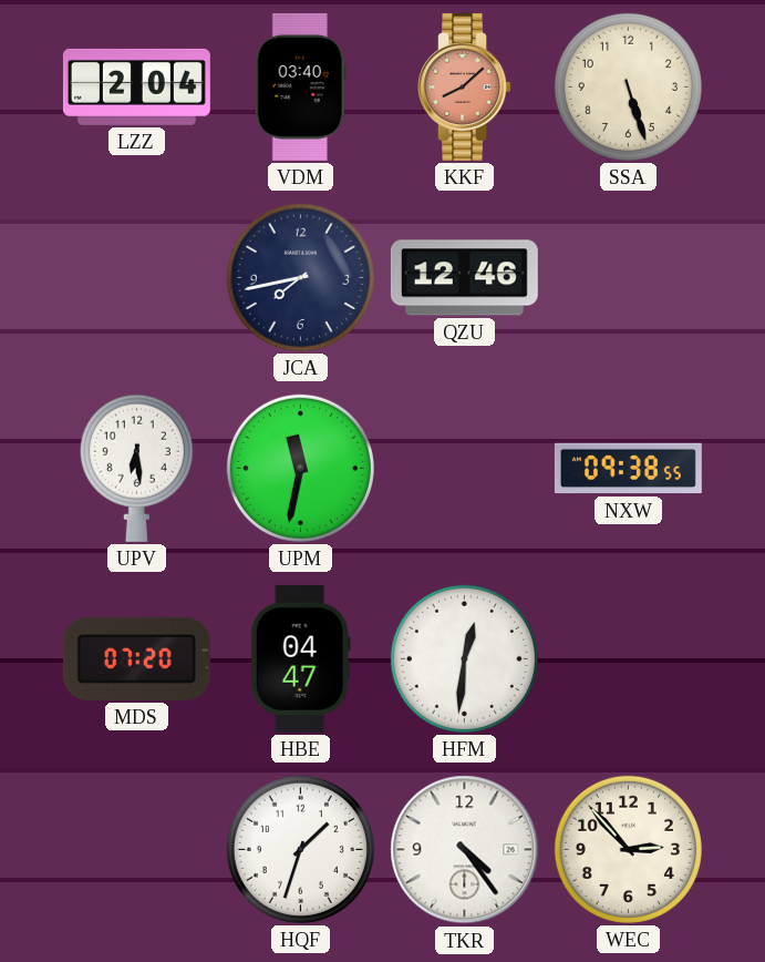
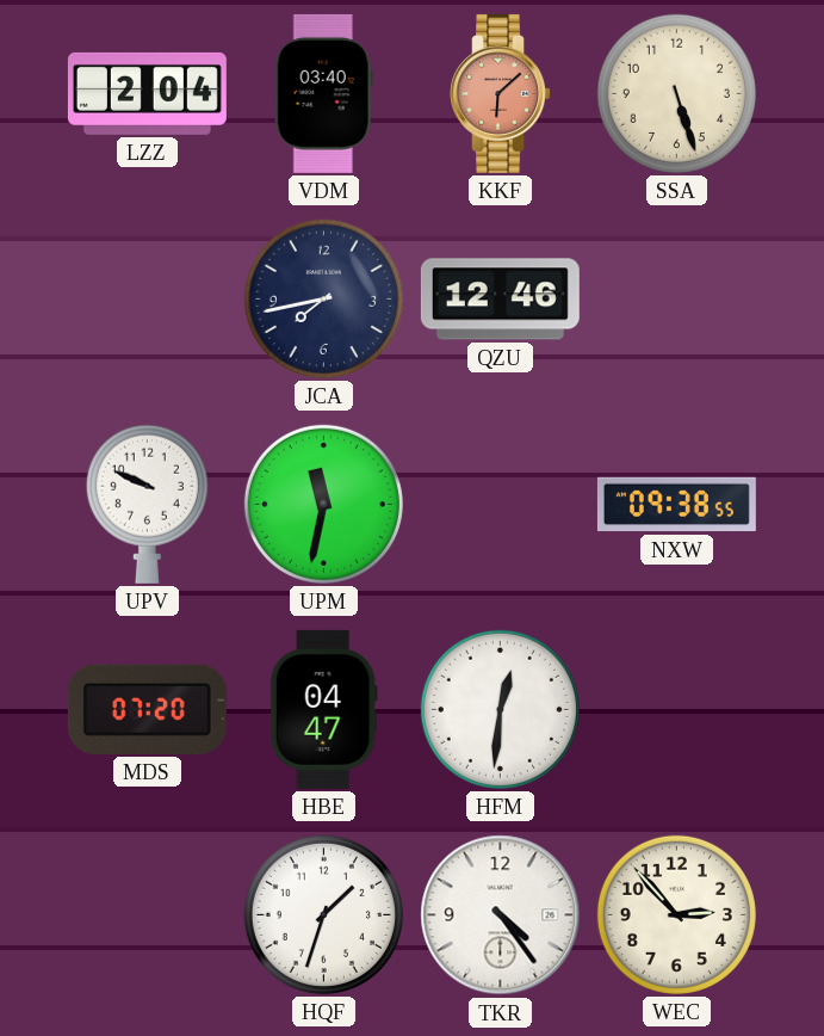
KKF: 8:08 -> 6:08 (500, 93)
UPV: 6:29 -> 9:49 (147, 504)
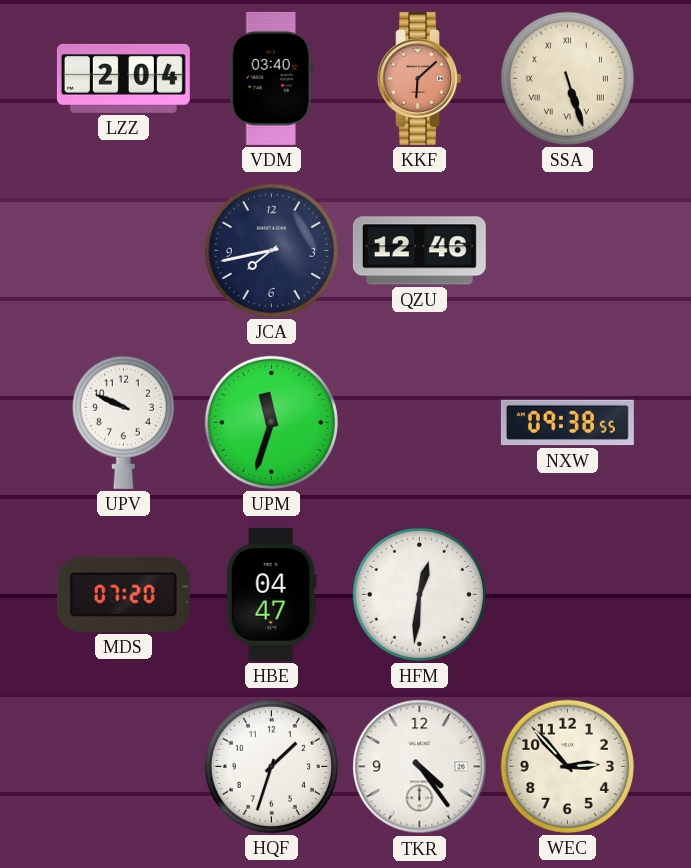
SSA numerals: Arabic -> Roman (567, 78)
UPM: 11:32 -> 11:33 (271, 422)
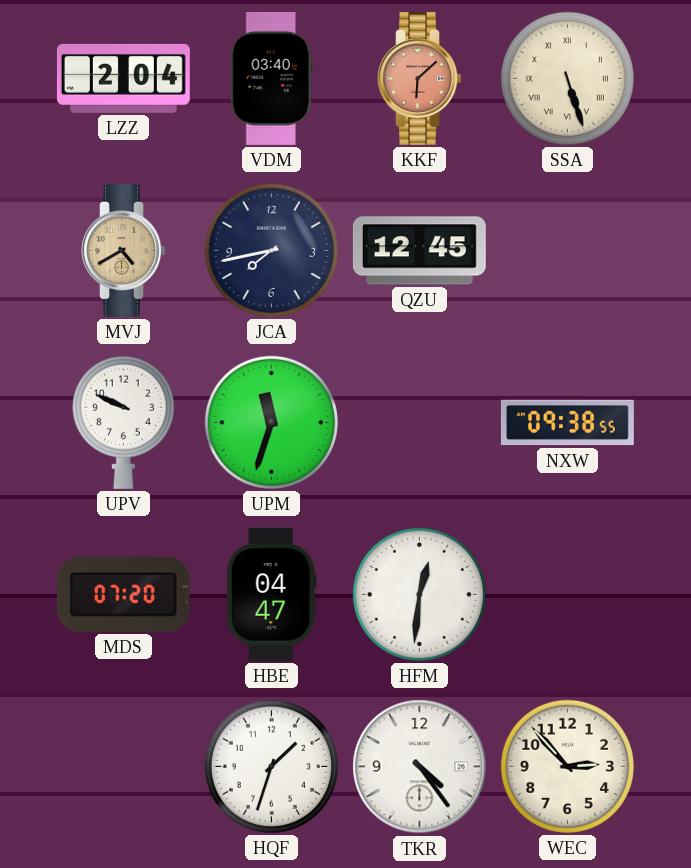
MVJ: none -> 4:40 (123, 250)
QZU: 12:46 -> 12:45 (419, 251)
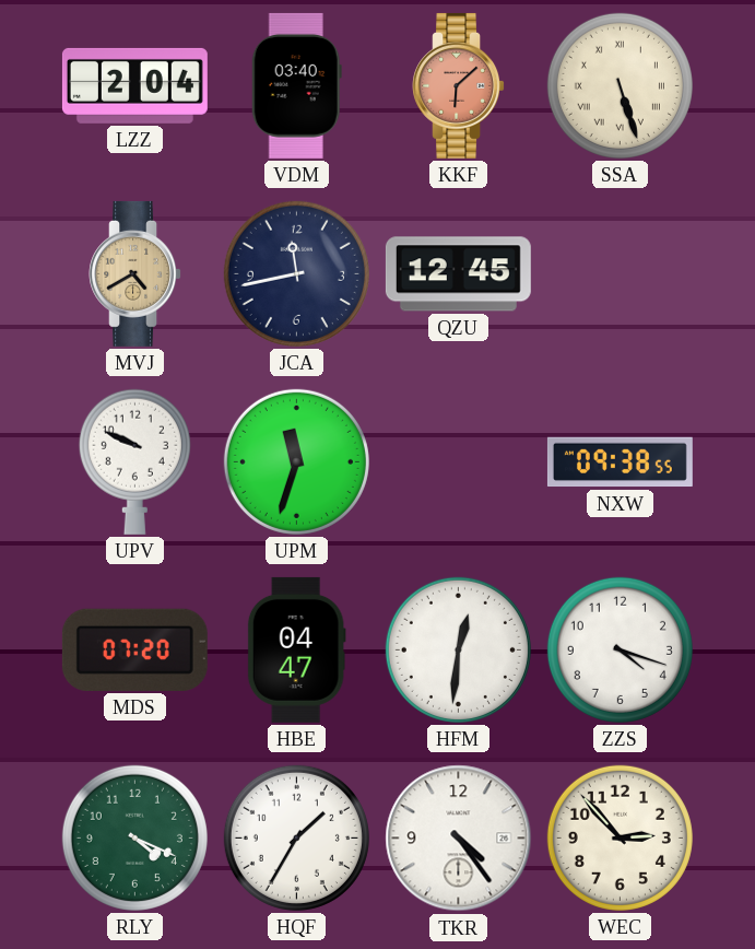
JCA: 7:43 -> 11:43 (296, 273)
ZZS: none -> 4:18 (620, 649)
RLY: none -> 4:19 (134, 837)
HQF: 1:33 -> 1:35 (296, 837)
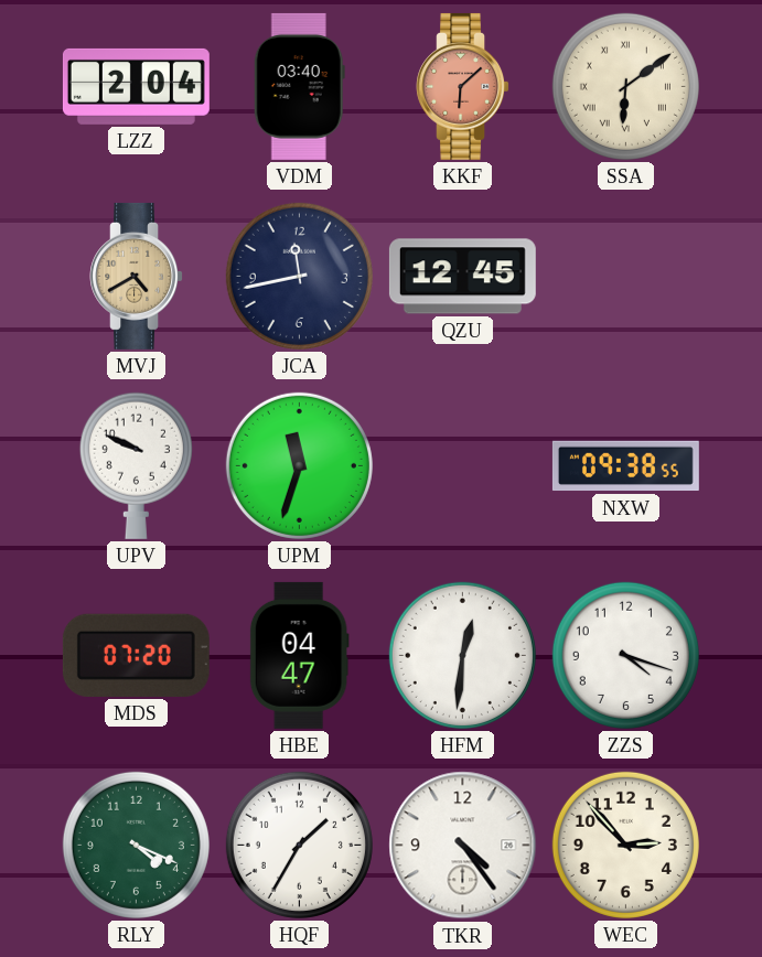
SSA: 5:27 -> 6:09 (625, 86)
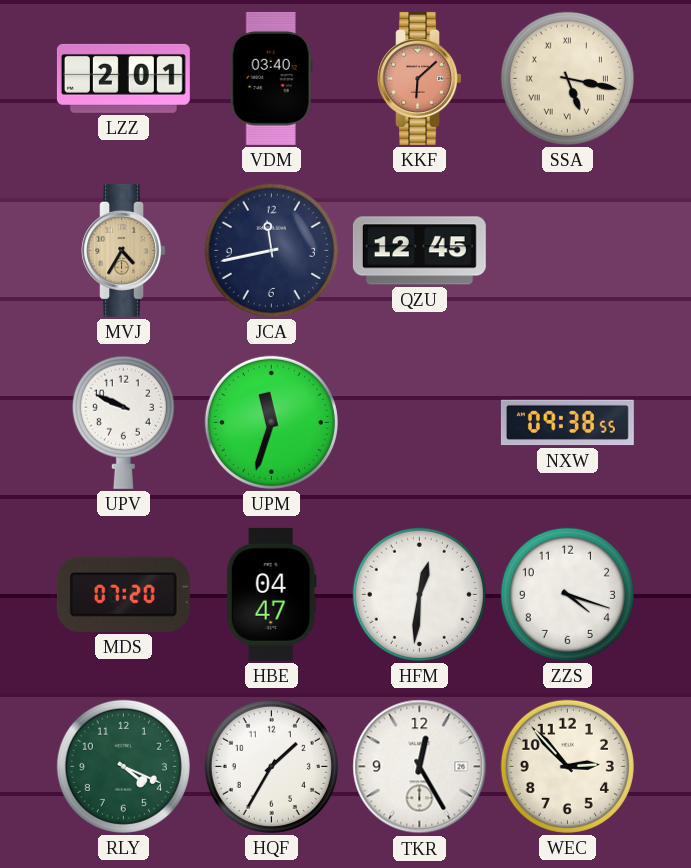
LZZ: 2:04 -> 2:01 (123, 78)
SSA: 6:09 -> 5:17 (567, 78)
MVJ: 4:40 -> 4:35 (123, 250)
TKR: 4:24 -> 12:25 (420, 767)
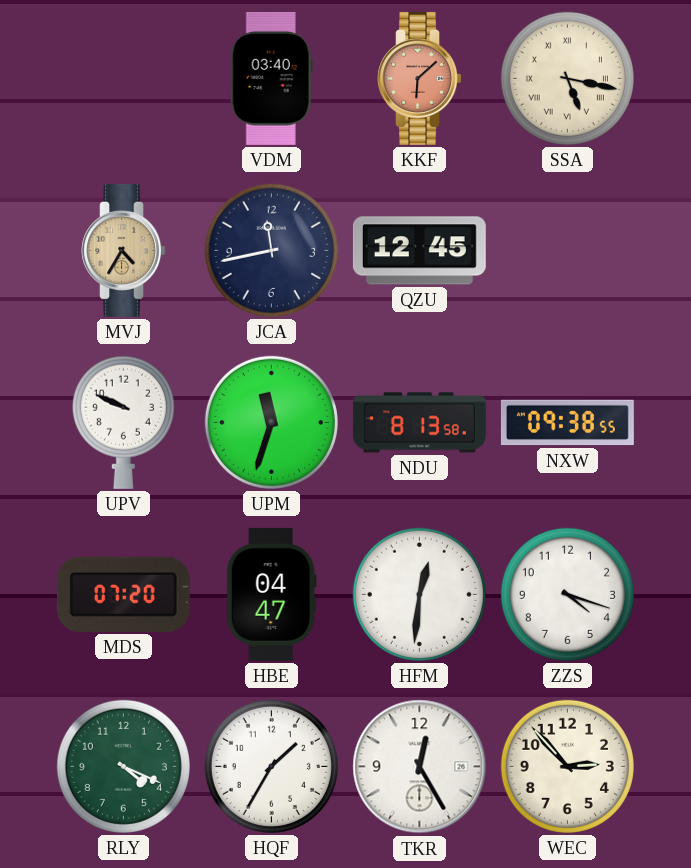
LZZ: 2:01 -> none (123, 78)
NDU: none -> 8:13 (419, 423)
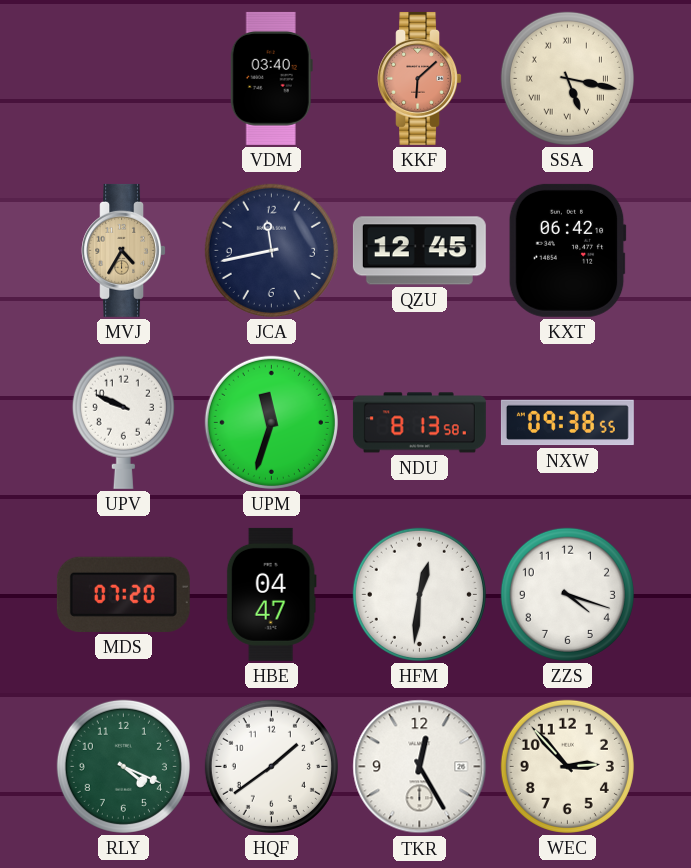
KXT: none -> 06:42 (567, 250)
HQF: 1:35 -> 1:39 (271, 766)
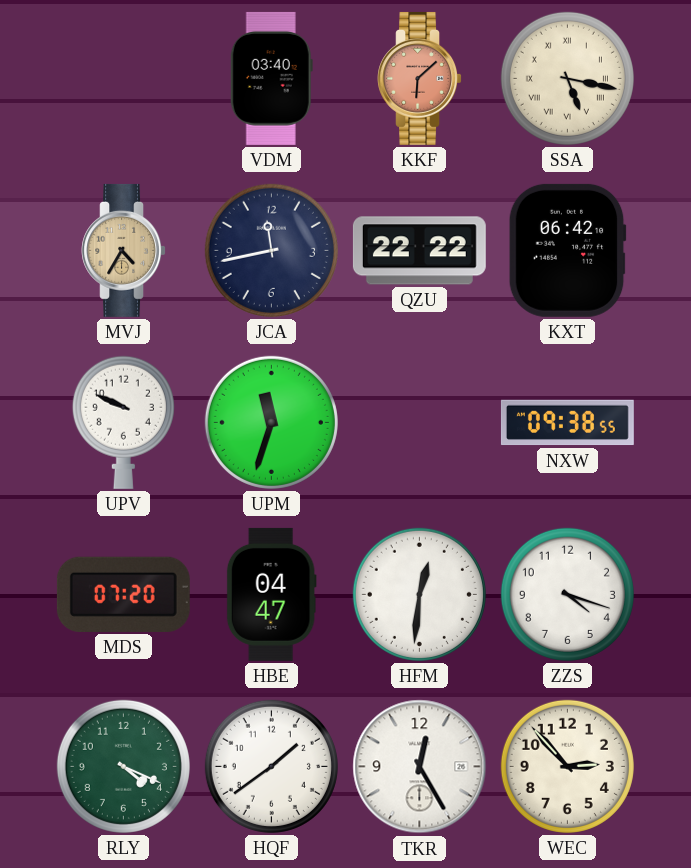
QZU: 12:45 -> 22:22 (419, 251)
NDU: 8:13 -> none (419, 423)
